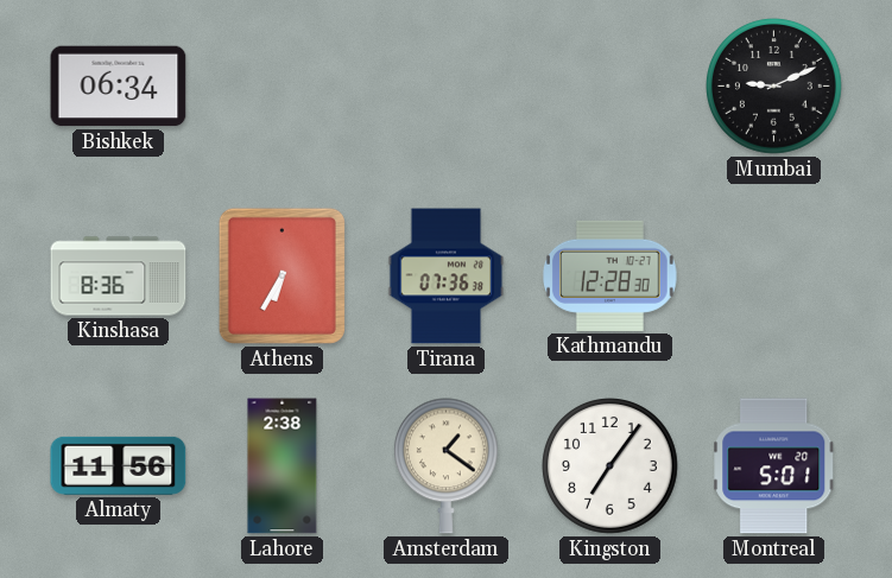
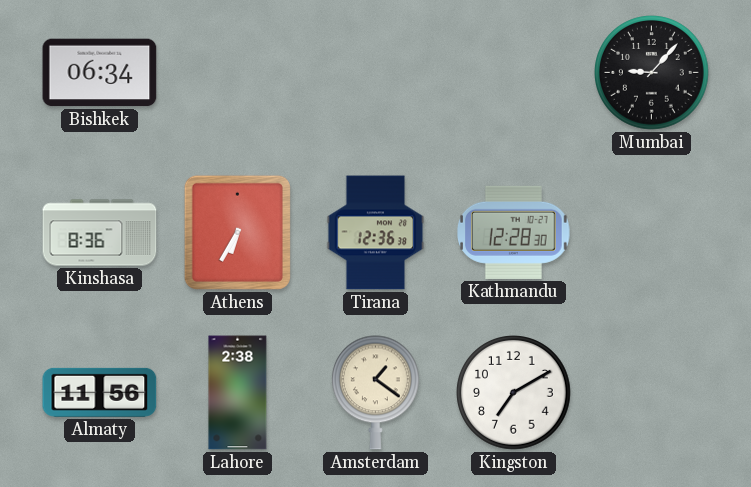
Mumbai: 9:11 -> 9:07 (652, 73)
Tirana: 07:36 -> 12:36 (376, 233)
Kingston: 7:06 -> 7:10 (514, 393)
Montreal: 5:01 -> none (774, 466)
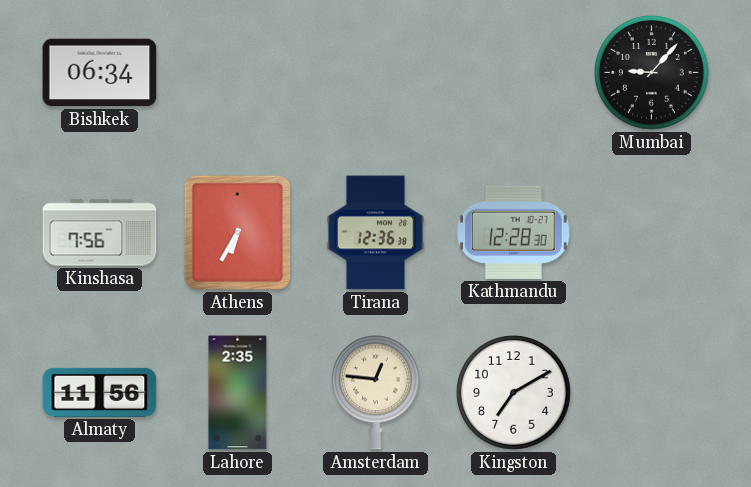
Kinshasa: 8:36 -> 7:56 (100, 233)
Lahore: 2:38 -> 2:35 (238, 393)
Amsterdam: 1:21 -> 12:46 (375, 393)
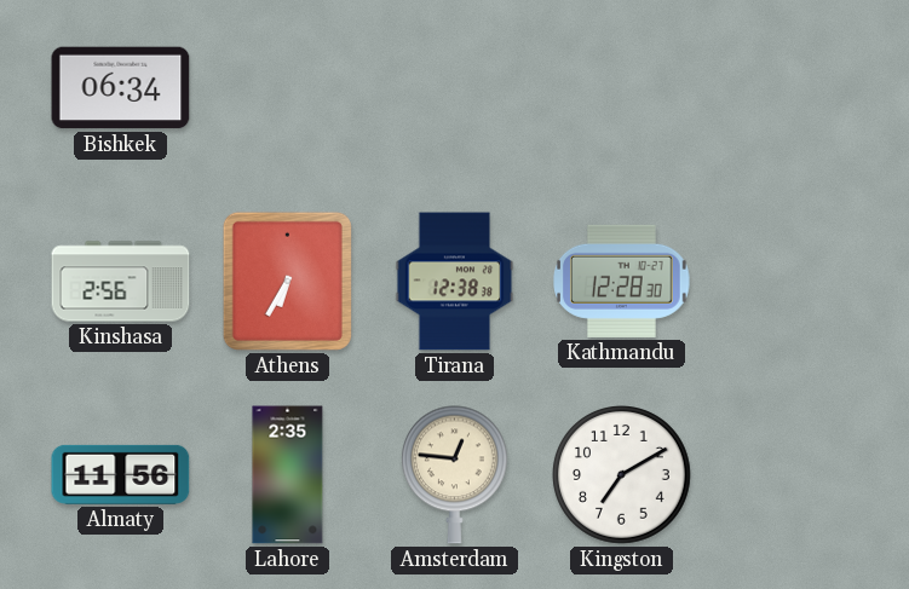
Mumbai: 9:07 -> none (652, 73)
Kinshasa: 7:56 -> 2:56 (121, 282)
Tirana: 12:36 -> 12:38 (455, 282)
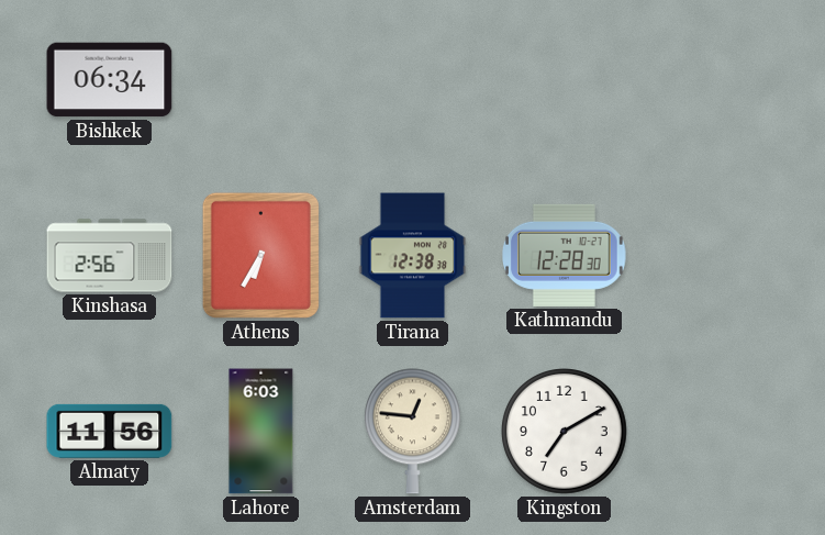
Lahore: 2:35 -> 6:03 (261, 432)
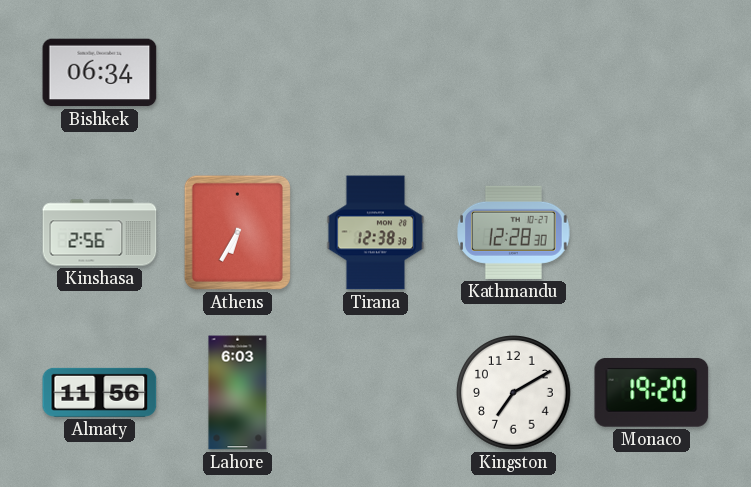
Amsterdam: 12:46 -> none (412, 432)
Monaco: none -> 19:20 (652, 392)
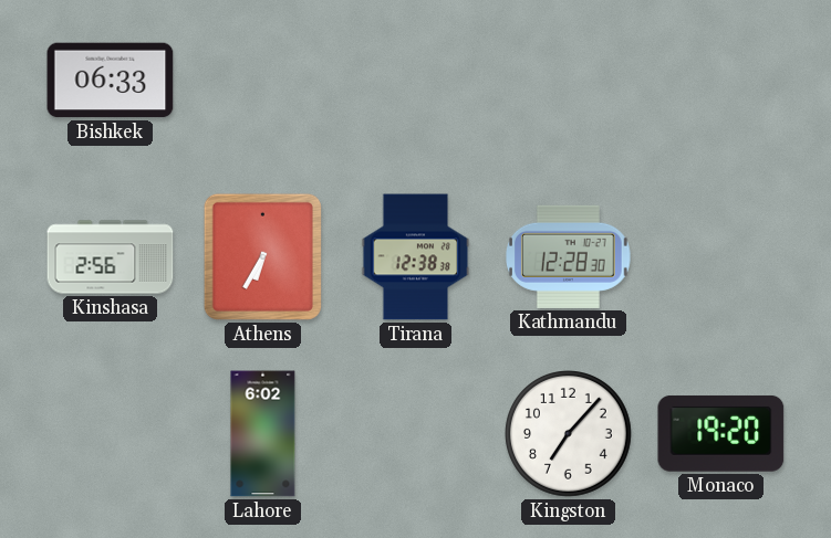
Bishkek: 06:34 -> 06:33 (111, 81)
Almaty: 11:56 -> none (100, 392)
Lahore: 6:03 -> 6:02 (263, 434)
Kingston: 7:10 -> 7:07 (569, 434)
